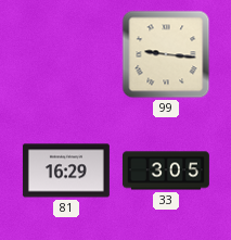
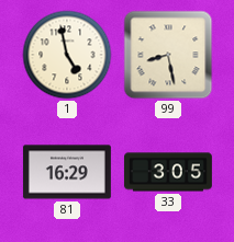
1: none -> 4:58 (67, 55)
99: 9:16 -> 8:28 (168, 55)
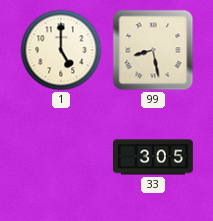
1: 4:58 -> 5:00 (61, 50)
81: 16:29 -> none (67, 172)
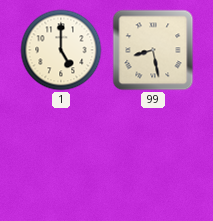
33: 3:05 -> none (153, 157)
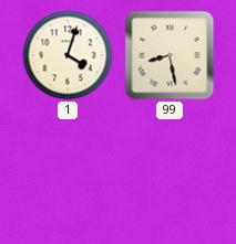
1: 5:00 -> 4:03 (68, 55)
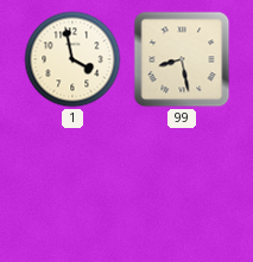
1: 4:03 -> 3:58 (72, 59)
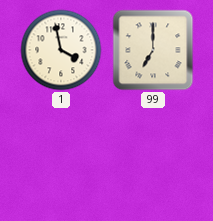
99: 8:28 -> 7:00 (153, 50)
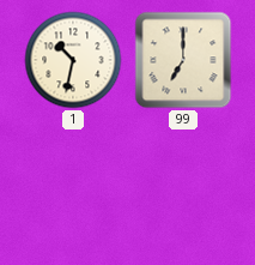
1: 3:58 -> 10:32 (73, 60)
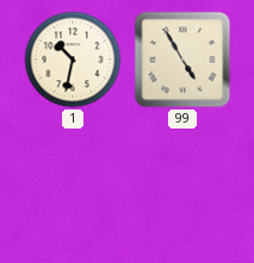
99: 7:00 -> 4:55 (182, 60)
